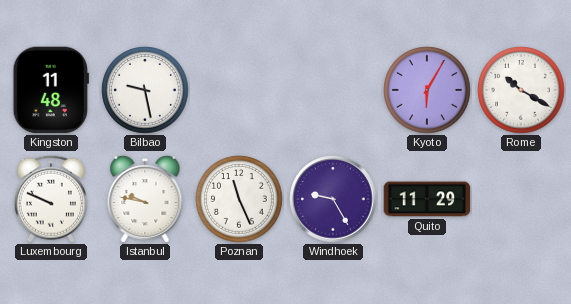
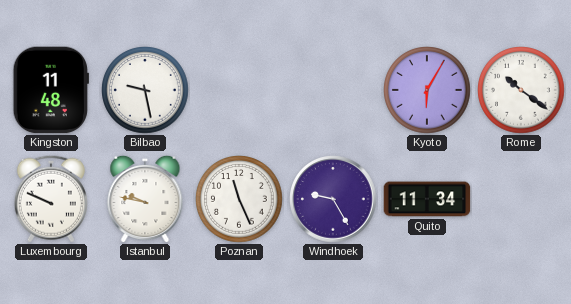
Rome: 10:20 -> 10:21 (521, 90)
Quito: 11:29 -> 11:34 (427, 199)
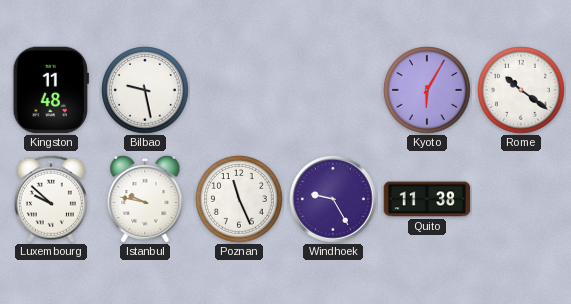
Luxembourg: 9:49 -> 9:52 (51, 199)
Quito: 11:34 -> 11:38 (427, 199)
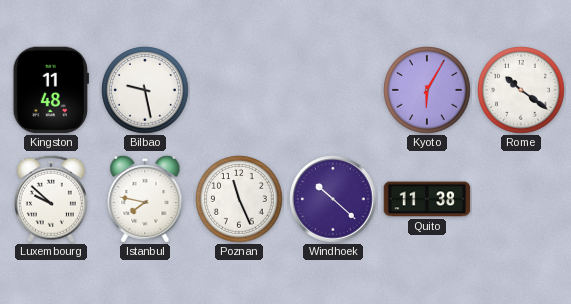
Istanbul: 9:47 -> 7:47 (145, 199)
Windhoek: 9:25 -> 10:22 (333, 199)
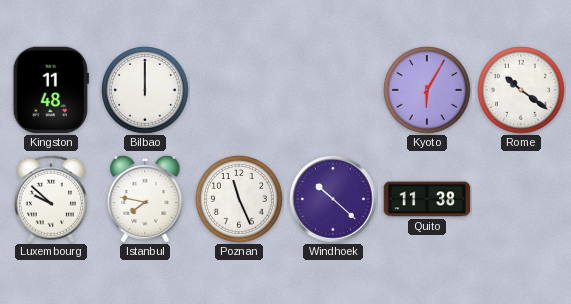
Bilbao: 9:28 -> 12:00 (145, 90)
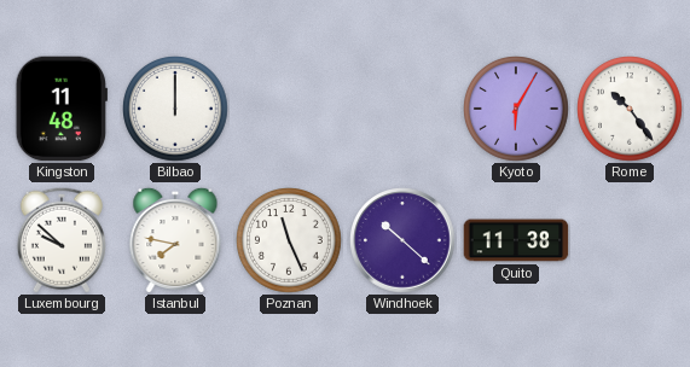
Rome: 10:21 -> 10:24 (630, 109)
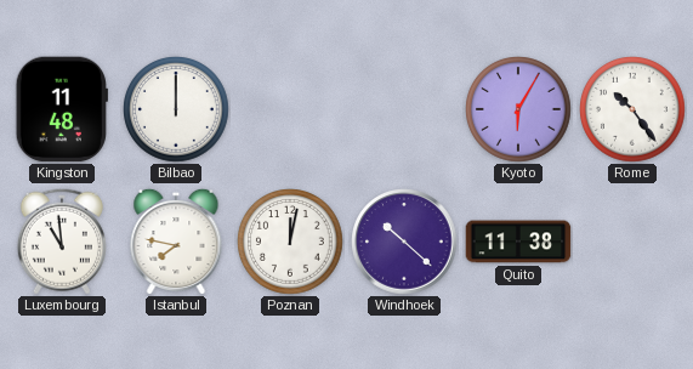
Luxembourg: 9:52 -> 10:59 (62, 242)
Poznan: 11:26 -> 12:02 (290, 242)
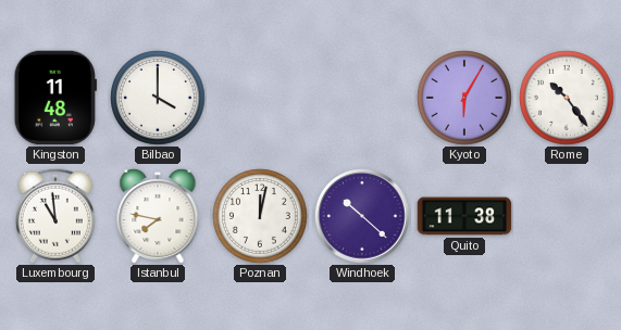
Bilbao: 12:00 -> 4:00 (158, 98)
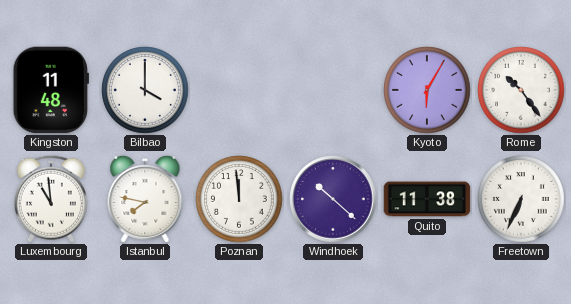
Poznan: 12:02 -> 11:59 (239, 199)
Freetown: none -> 6:34 (521, 199)
